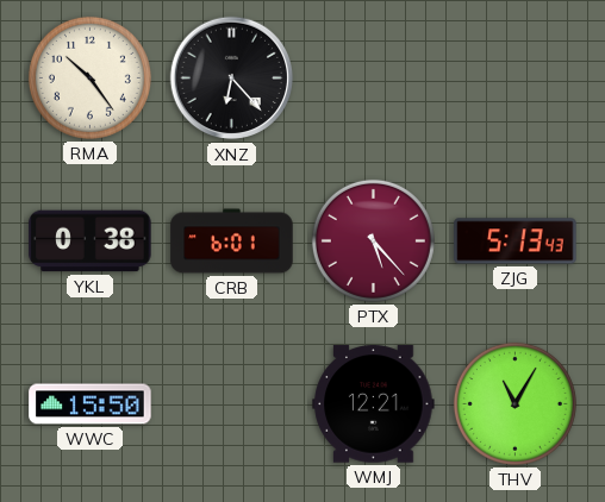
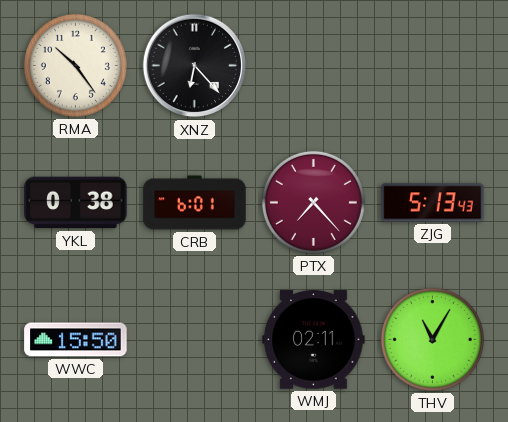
PTX: 5:23 -> 7:23 (313, 202)
WMJ: 12:21 -> 02:11 (314, 340)
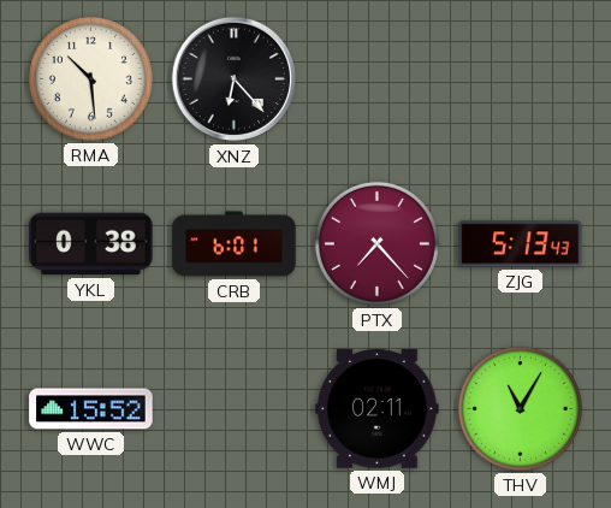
RMA: 10:24 -> 10:29 (90, 78)
WWC: 15:50 -> 15:52 (91, 409)
